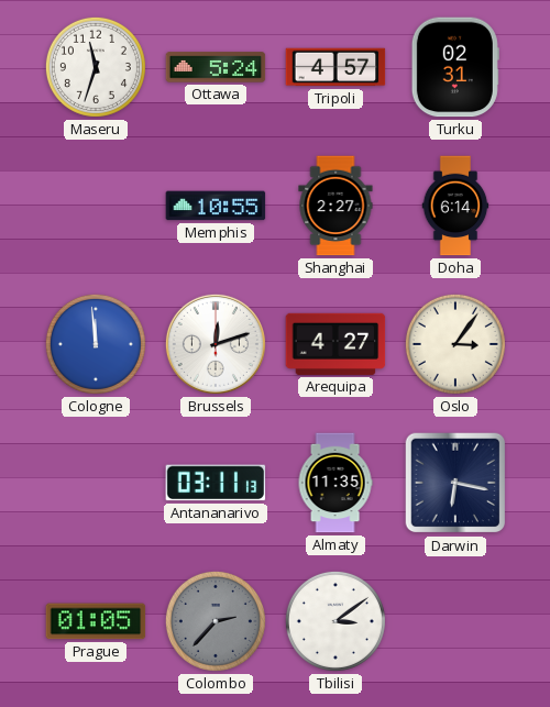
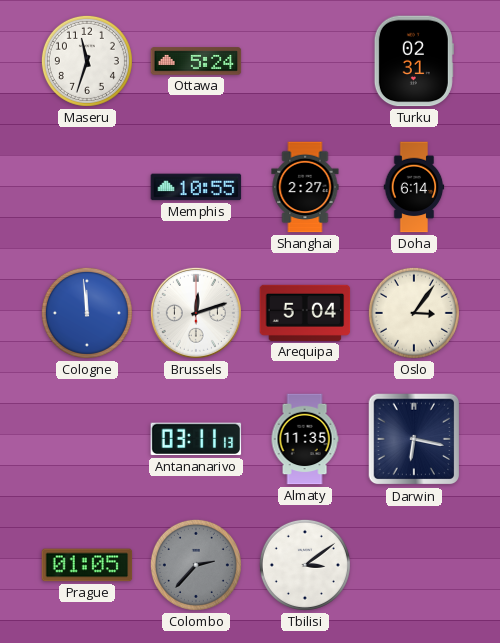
Tripoli: 4:57 -> none (335, 67)
Arequipa: 4:27 -> 5:04 (305, 313)
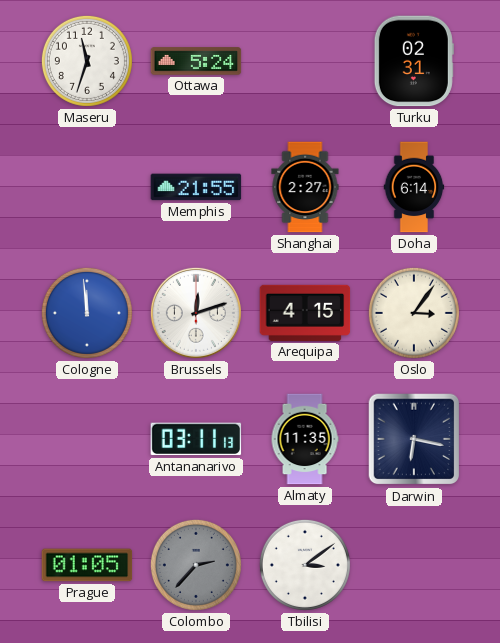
Memphis: 10:55 -> 21:55 (196, 187)
Arequipa: 5:04 -> 4:15 (305, 313)
